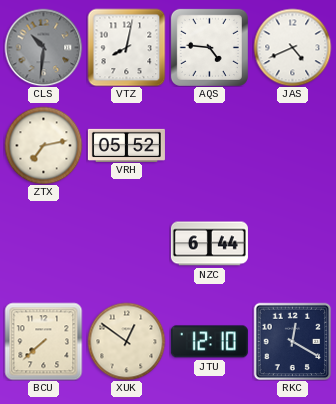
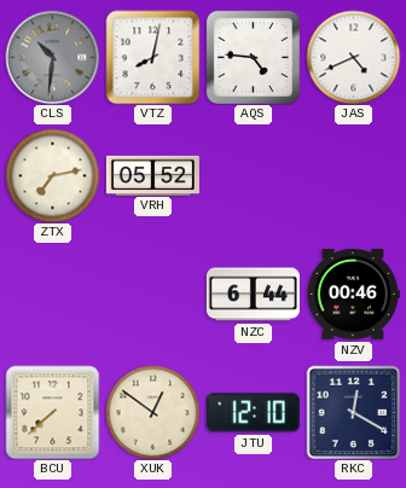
NZV: none -> 00:46 (353, 295)
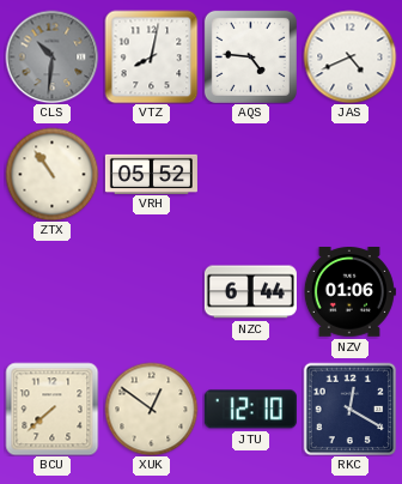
ZTX: 7:13 -> 10:54 (51, 174)
NZV: 00:46 -> 01:06 (349, 292)
